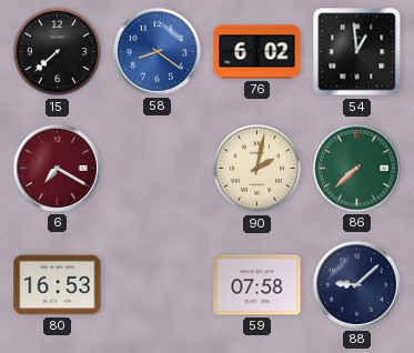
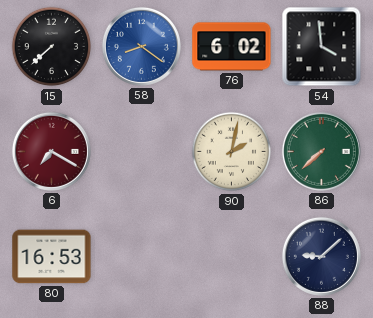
54: 12:59 -> 3:59 (322, 47)
59: 07:58 -> none (258, 285)
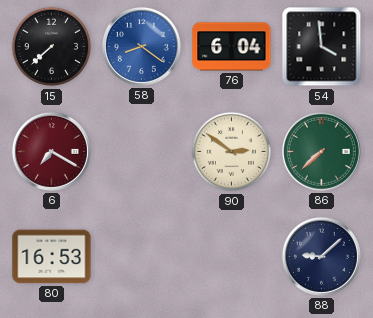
76: 6:02 -> 6:04 (232, 47)
90: 2:02 -> 2:51 (232, 152)
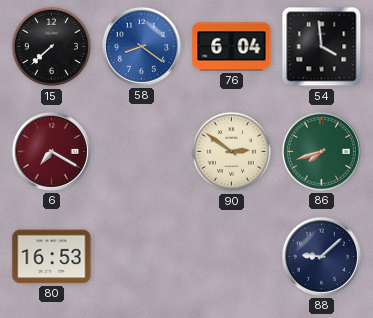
86: 7:38 -> 7:42 (321, 151)
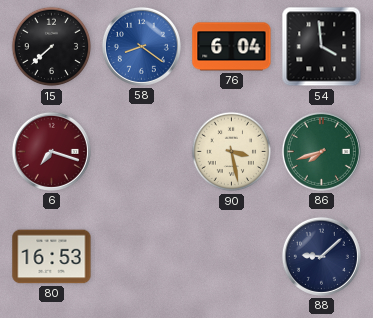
6: 7:20 -> 7:18 (51, 151)
90: 2:51 -> 3:28 (232, 152)
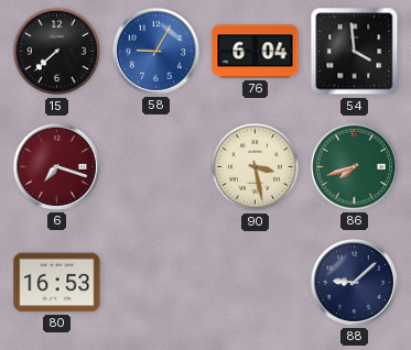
58: 8:21 -> 9:05 (155, 51)
